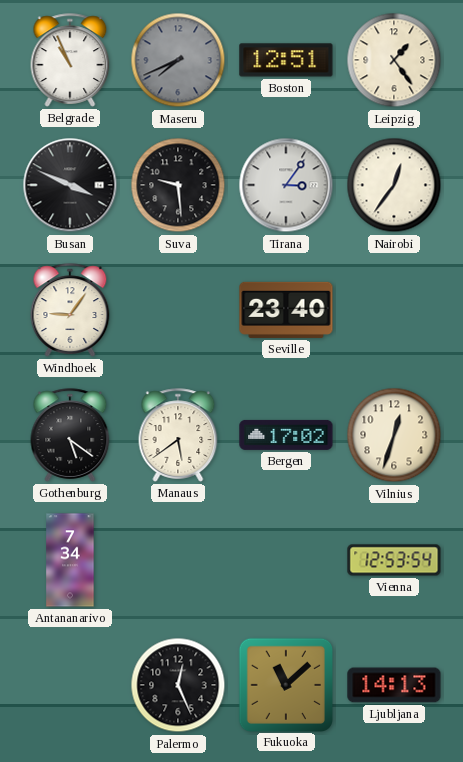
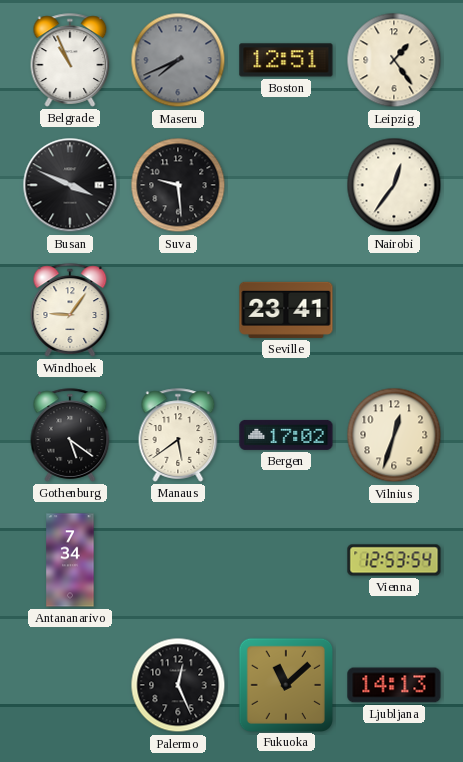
Tirana: 3:06 -> none (286, 185)
Seville: 23:40 -> 23:41 (286, 310)
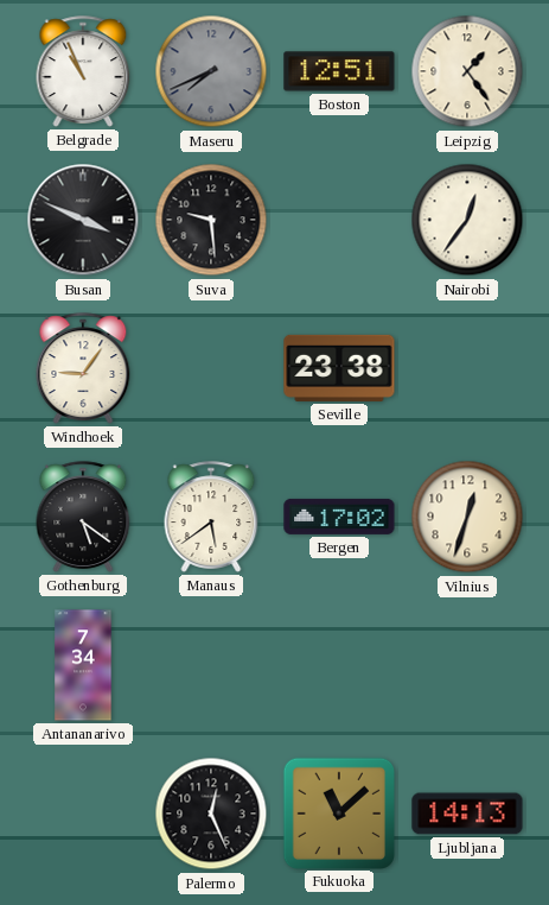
Seville: 23:41 -> 23:38 (339, 368)
Vienna: 12:53 -> none (394, 560)
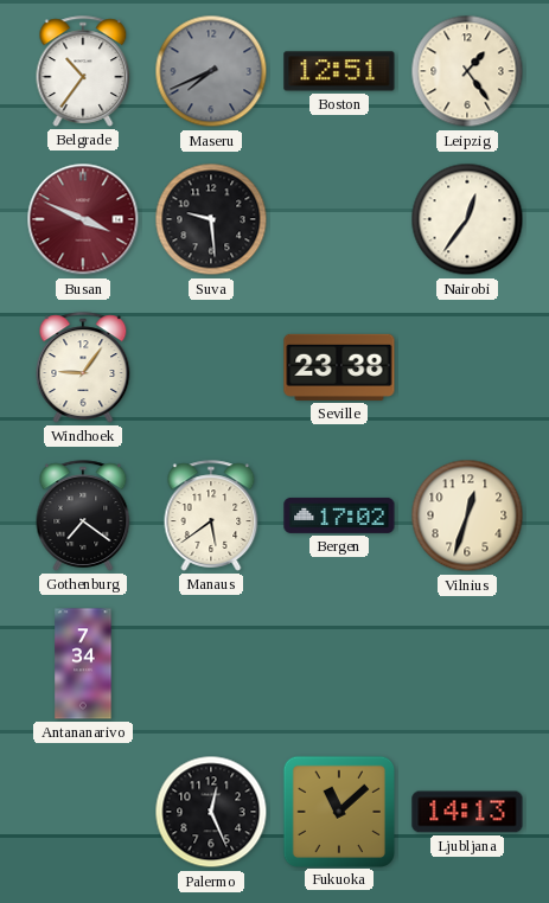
Belgrade: 10:56 -> 10:36 (83, 71)
Busan dial: black -> burgundy (83, 219)
Gothenburg: 5:21 -> 7:21 (83, 515)
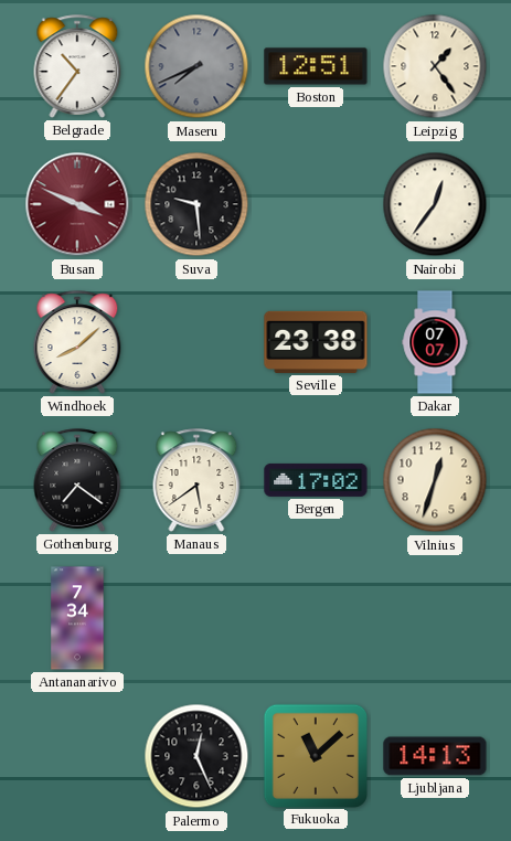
Windhoek: 9:06 -> 8:08 (77, 342)
Dakar: none -> 07:07 (435, 342)
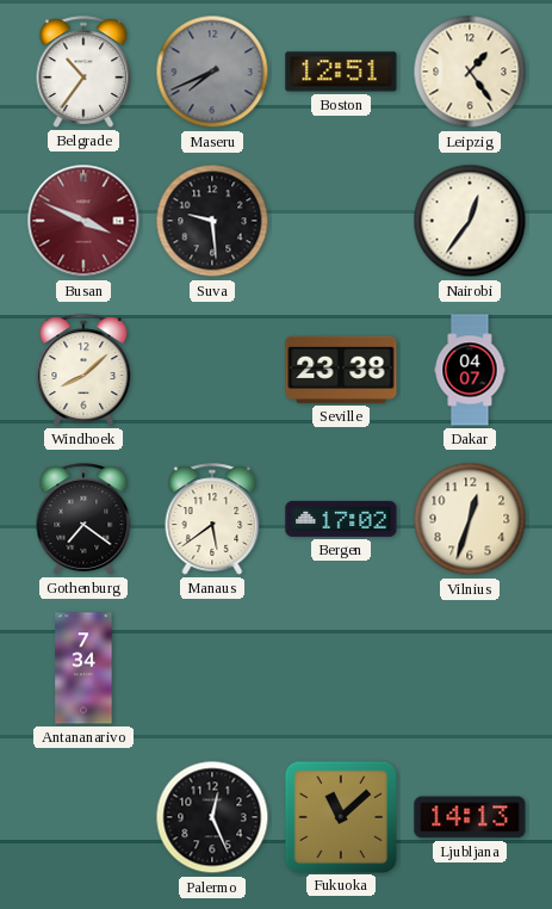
Dakar: 07:07 -> 04:07 (470, 370)
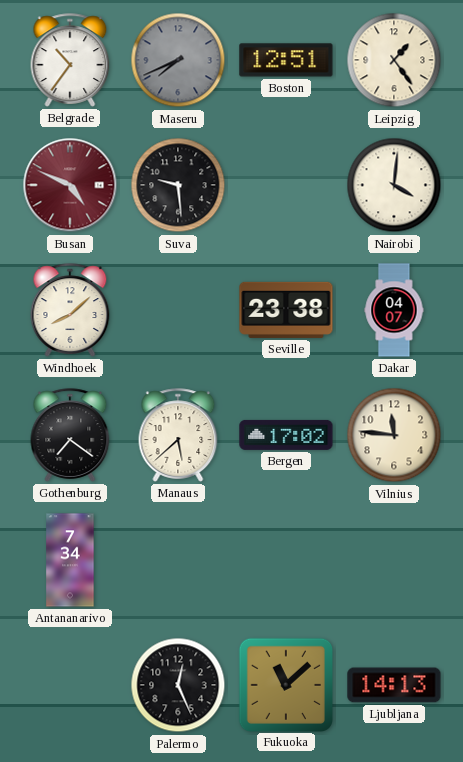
Busan: 3:49 -> 4:49 (70, 185)
Nairobi: 12:36 -> 4:01 (394, 185)
Manaus: 5:39 -> 5:38 (178, 435)
Vilnius: 12:33 -> 11:46 (394, 435)
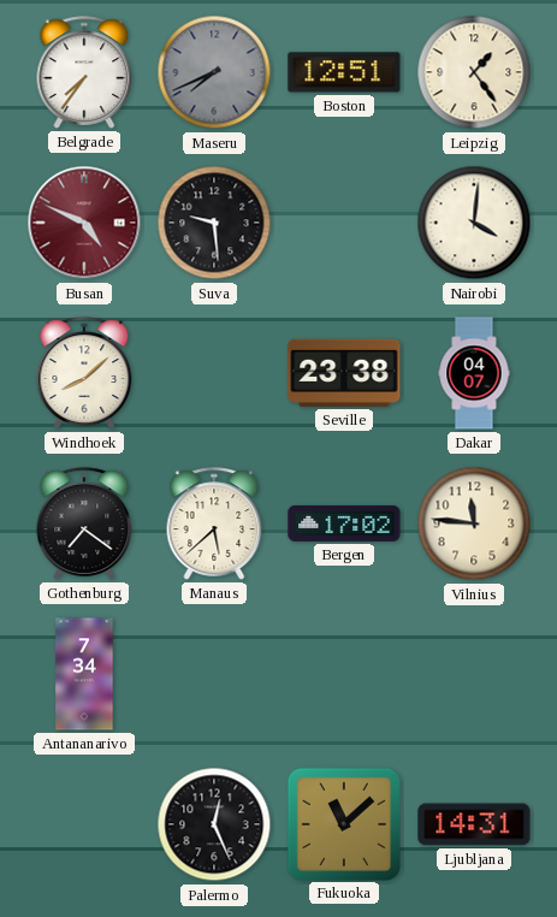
Belgrade: 10:36 -> 7:36 (84, 72)
Ljubljana: 14:13 -> 14:31 (474, 824)
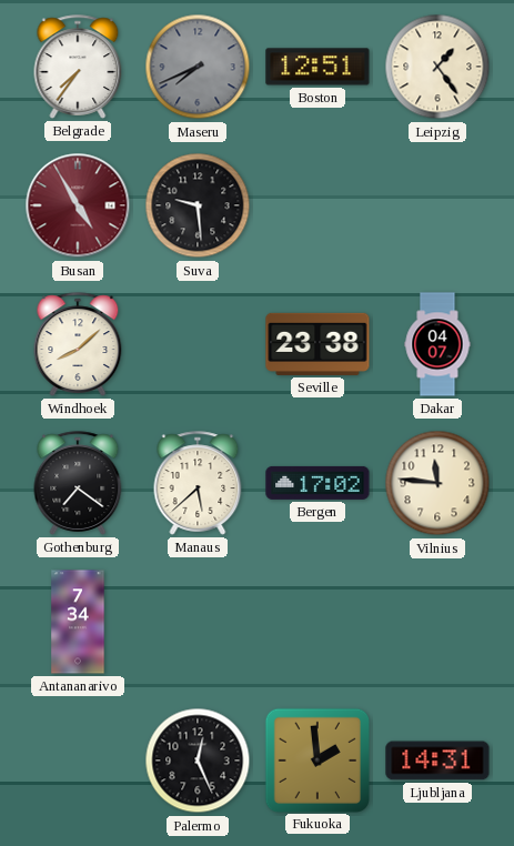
Busan: 4:49 -> 4:55 (78, 205)
Nairobi: 4:01 -> none (474, 223)
Fukuoka: 11:08 -> 1:59 (316, 759)
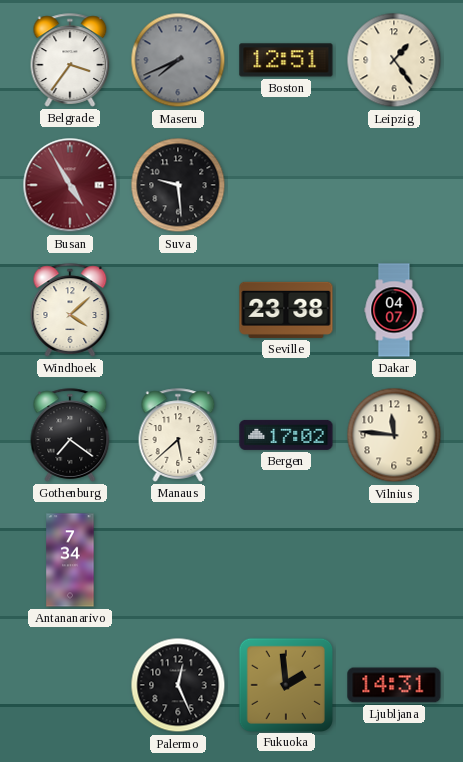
Belgrade: 7:36 -> 3:36 (70, 60)
Windhoek: 8:08 -> 4:08 (70, 310)
